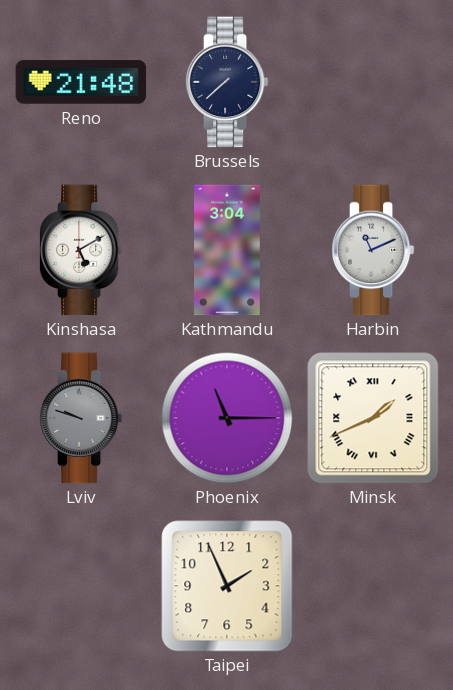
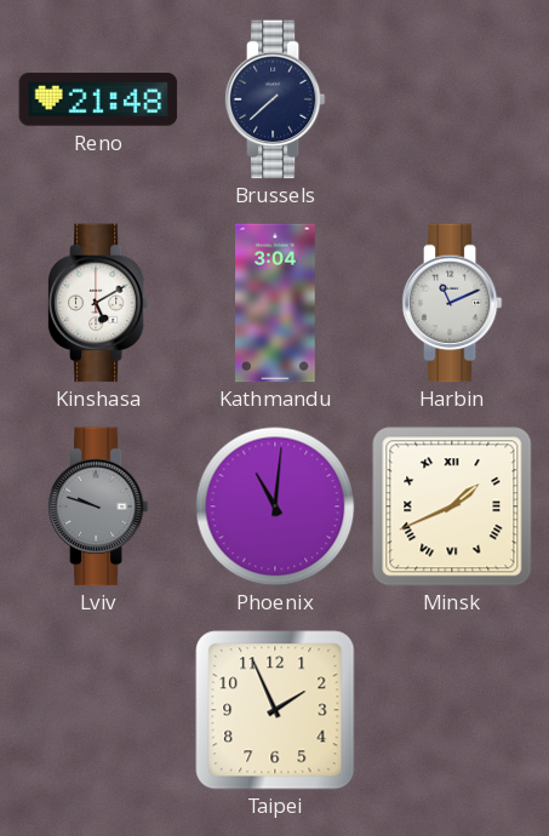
Phoenix: 11:15 -> 11:01 (275, 506)
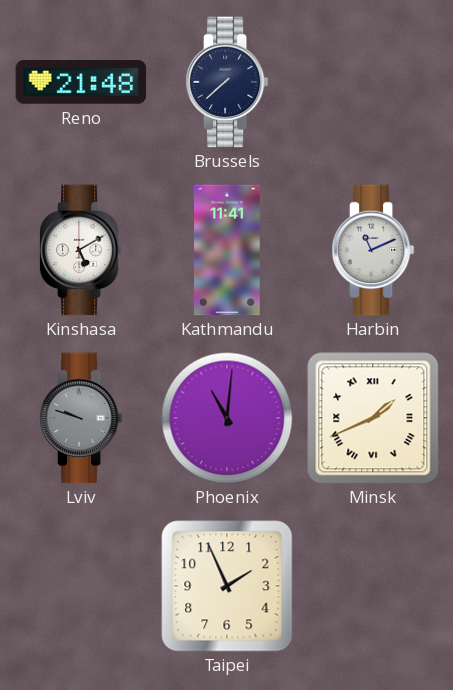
Kathmandu: 3:04 -> 11:41 (228, 250)
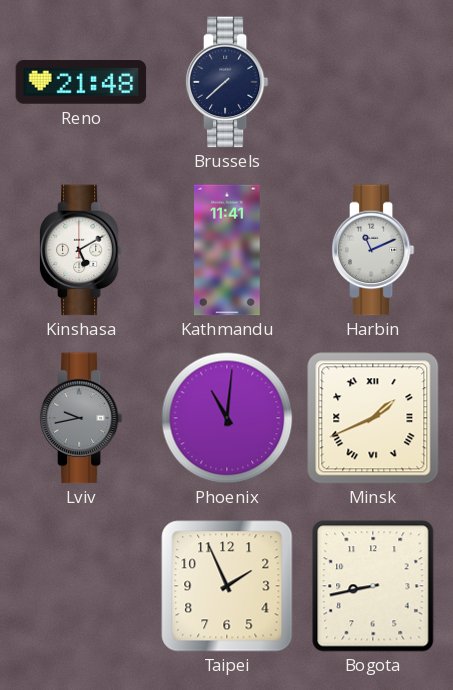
Lviv: 9:48 -> 9:43 (81, 418)
Bogota: none -> 8:43 (373, 586)
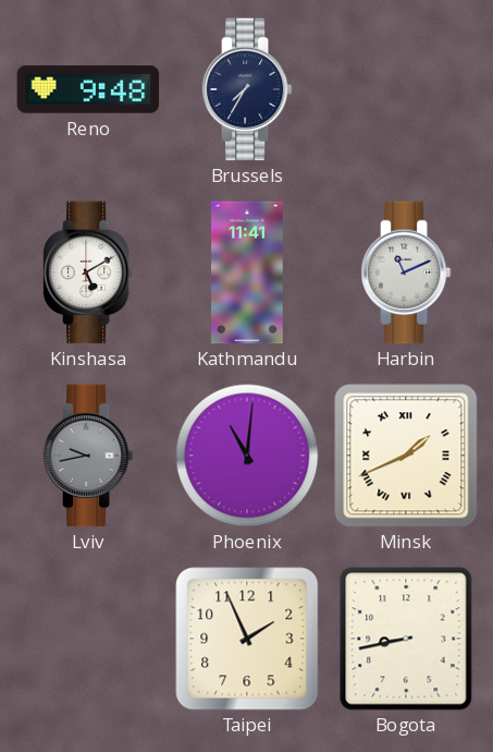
Reno: 21:48 -> 9:48 (88, 89)
Brussels: 7:38 -> 7:35 (247, 89)
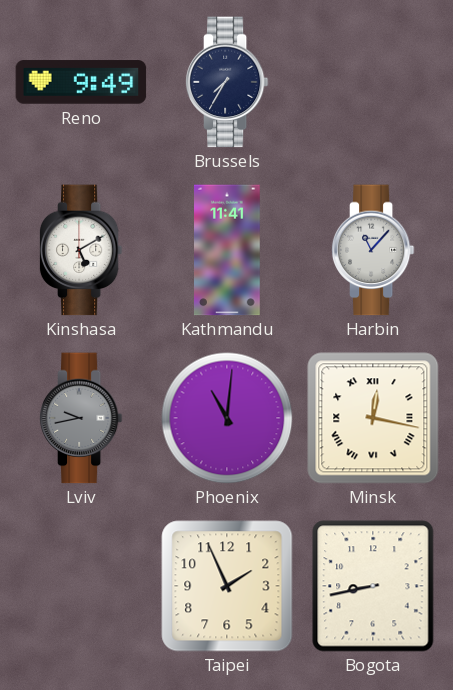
Reno: 9:48 -> 9:49 (81, 82)
Harbin: 11:11 -> 11:07 (373, 250)
Minsk: 1:41 -> 12:17 (373, 418)
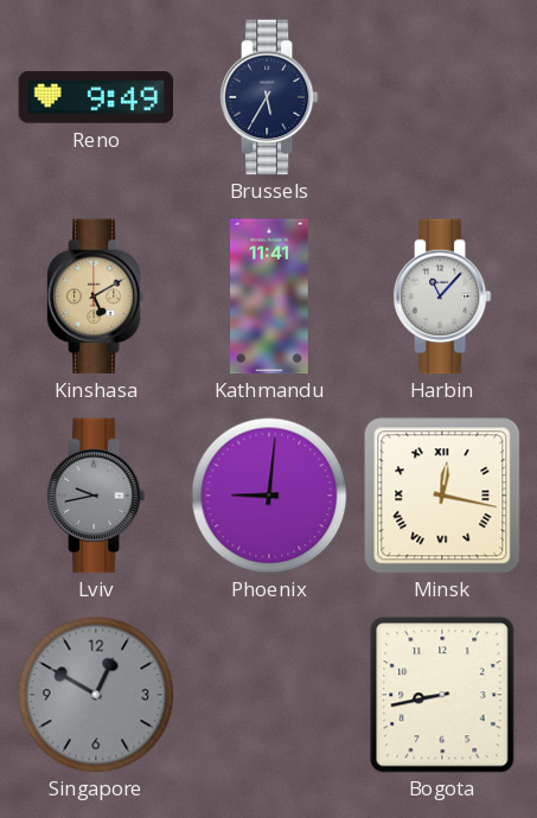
Brussels: 7:35 -> 5:35 (269, 97)
Kinshasa dial: white -> champagne (96, 296)
Phoenix: 11:01 -> 9:01 (269, 496)
Singapore: none -> 12:50 (96, 695)
Taipei: 1:56 -> none (227, 586)
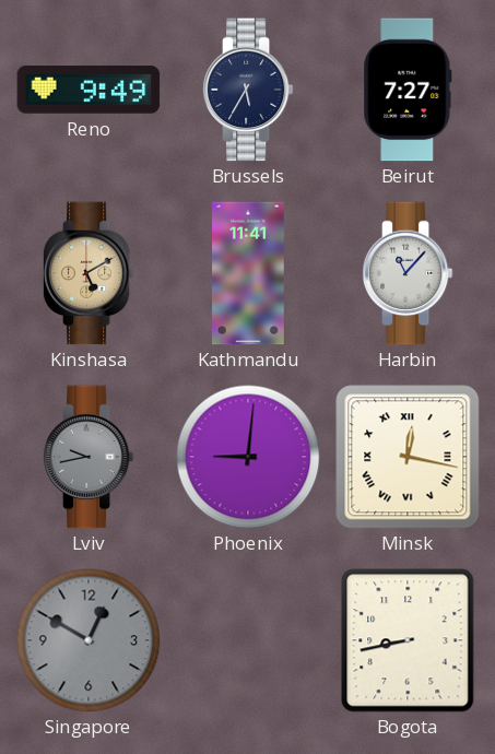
Beirut: none -> 7:27 (408, 90)
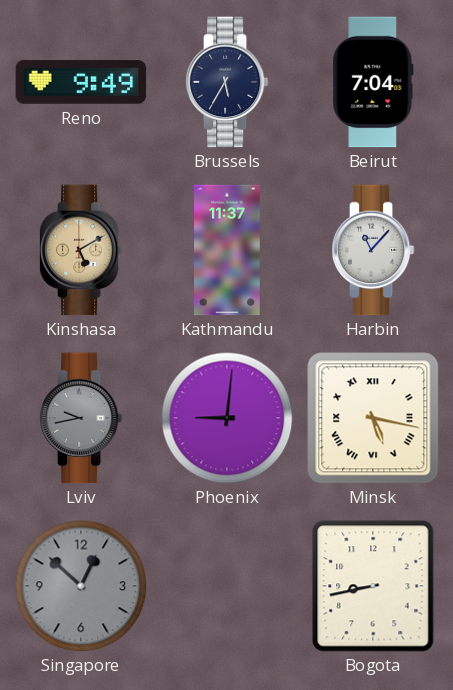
Beirut: 7:27 -> 7:04 (373, 82)
Kathmandu: 11:41 -> 11:37 (228, 250)
Minsk: 12:17 -> 5:17 (373, 418)
Singapore: 12:50 -> 12:52 (81, 586)
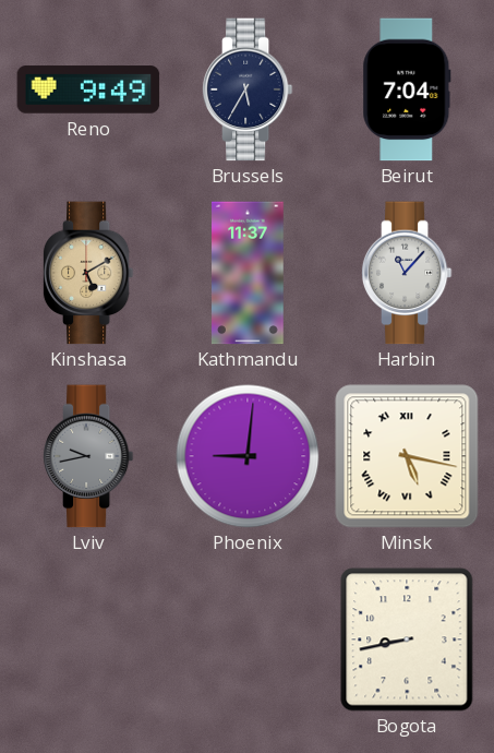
Singapore: 12:52 -> none (81, 586)
